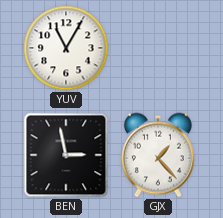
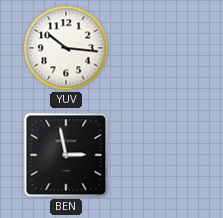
YUV: 11:05 -> 10:16 (66, 48)
GJX: 1:23 -> none (158, 155)
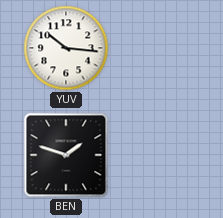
BEN: 2:58 -> 1:48 (66, 155)
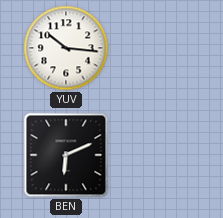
BEN: 1:48 -> 6:11 (66, 155)
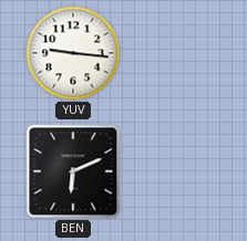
YUV: 10:16 -> 9:16 (73, 53)
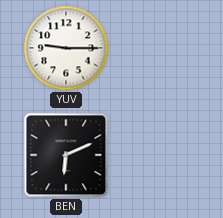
YUV: 9:16 -> 9:15 (66, 48)
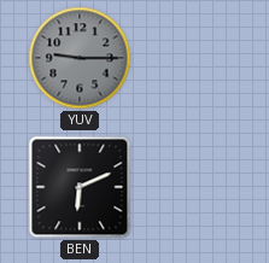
YUV dial: white -> grey (80, 58)
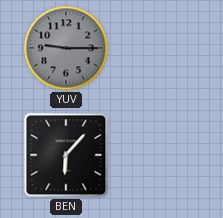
BEN: 6:11 -> 6:07 (66, 155)
